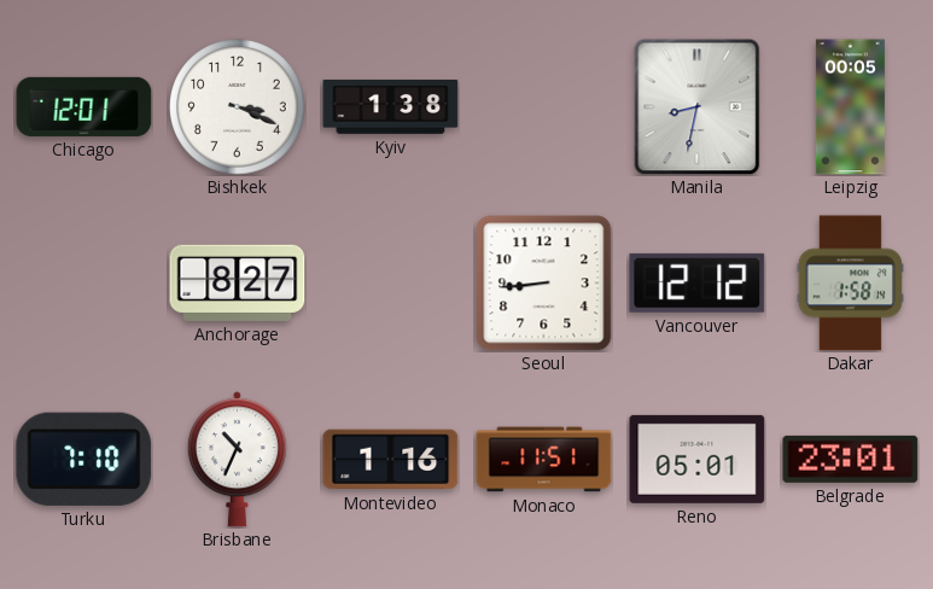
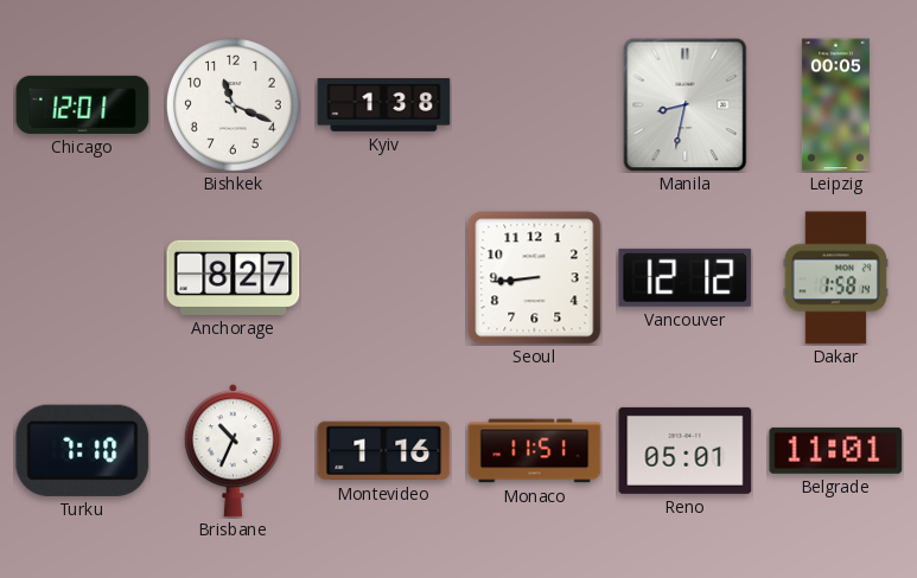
Bishkek: 3:19 -> 11:19 (234, 105)
Belgrade: 23:01 -> 11:01 (836, 450)
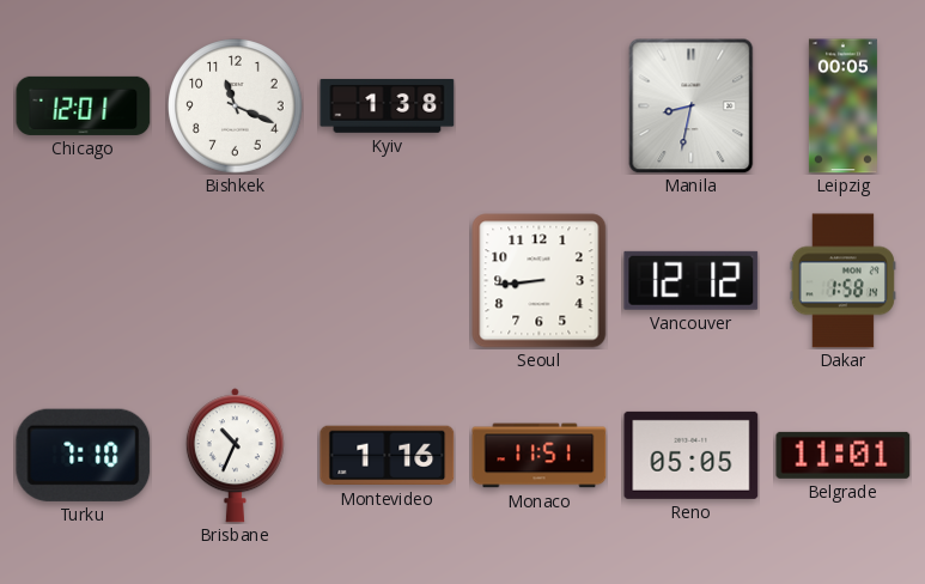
Anchorage: 8:27 -> none (234, 277)
Reno: 05:01 -> 05:05 (692, 455)
